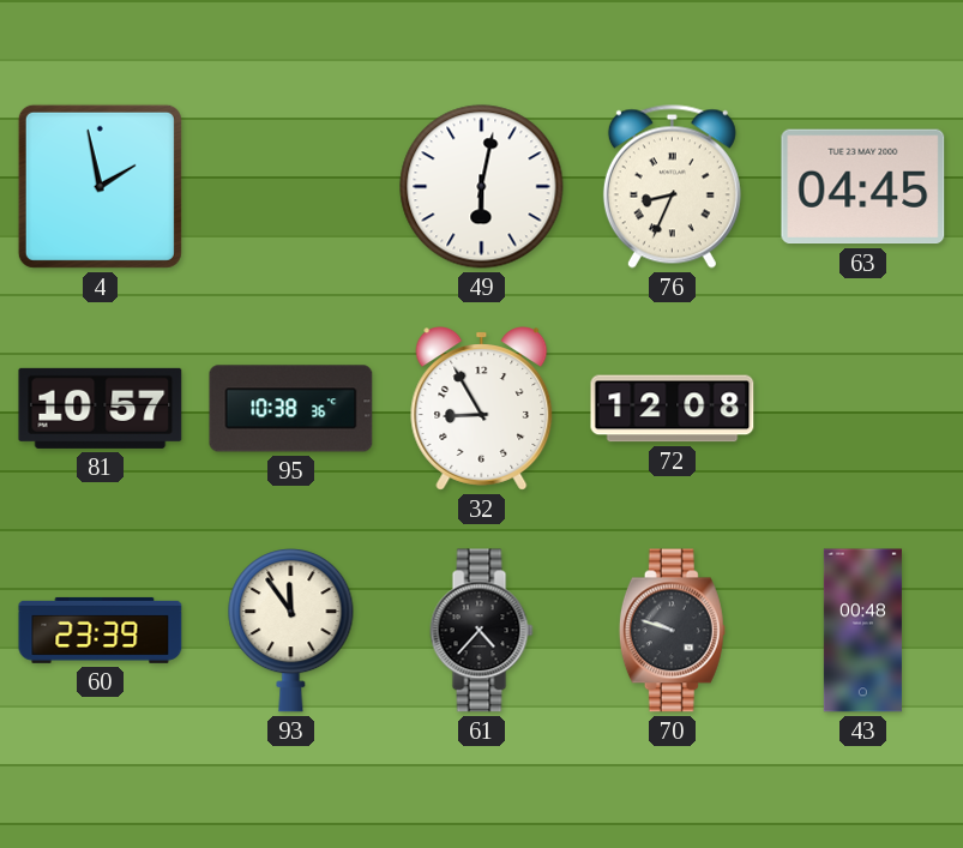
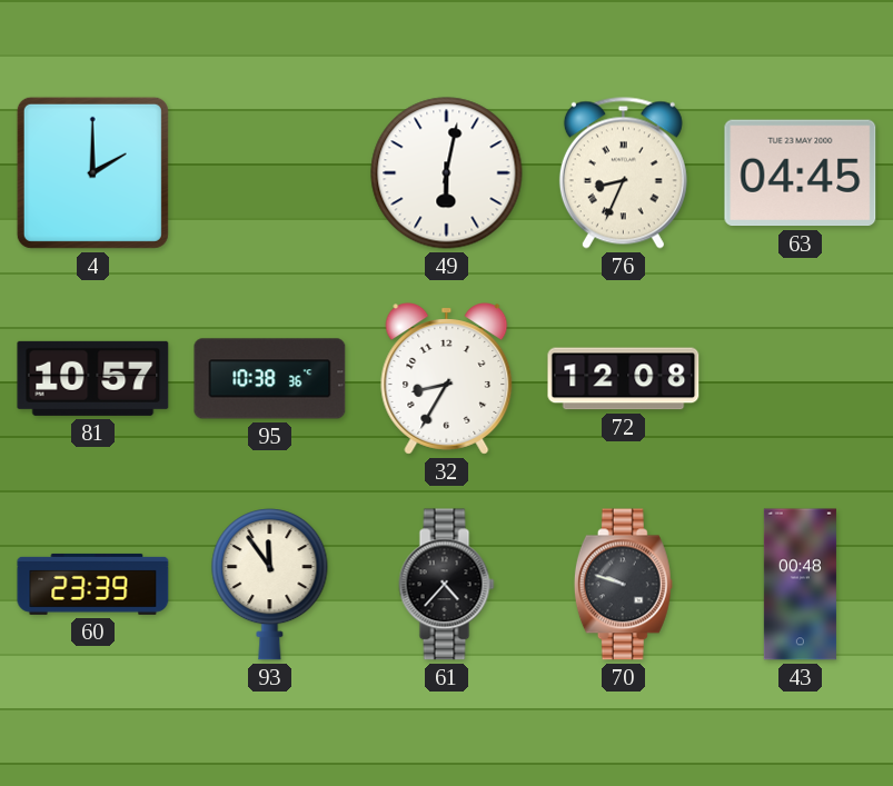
4: 1:58 -> 2:00 (92, 172)
32: 8:55 -> 8:35 (447, 379)
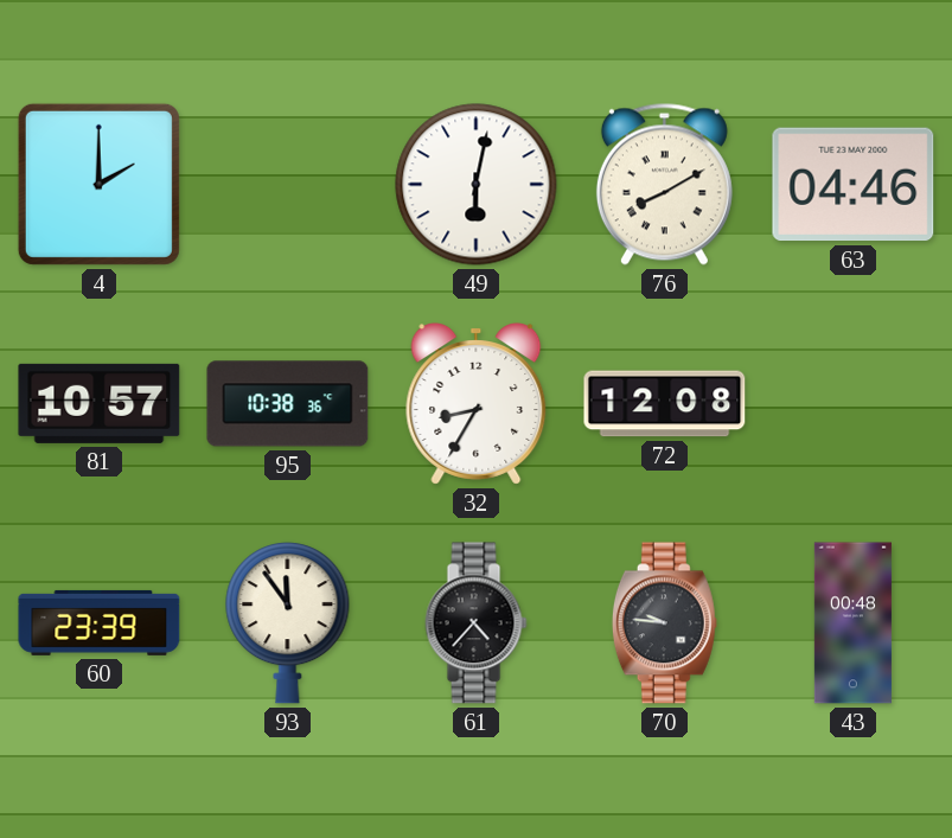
76: 8:34 -> 8:10 (664, 184)
63: 04:45 -> 04:46 (854, 185)
70: 9:48 -> 9:46 (664, 623)
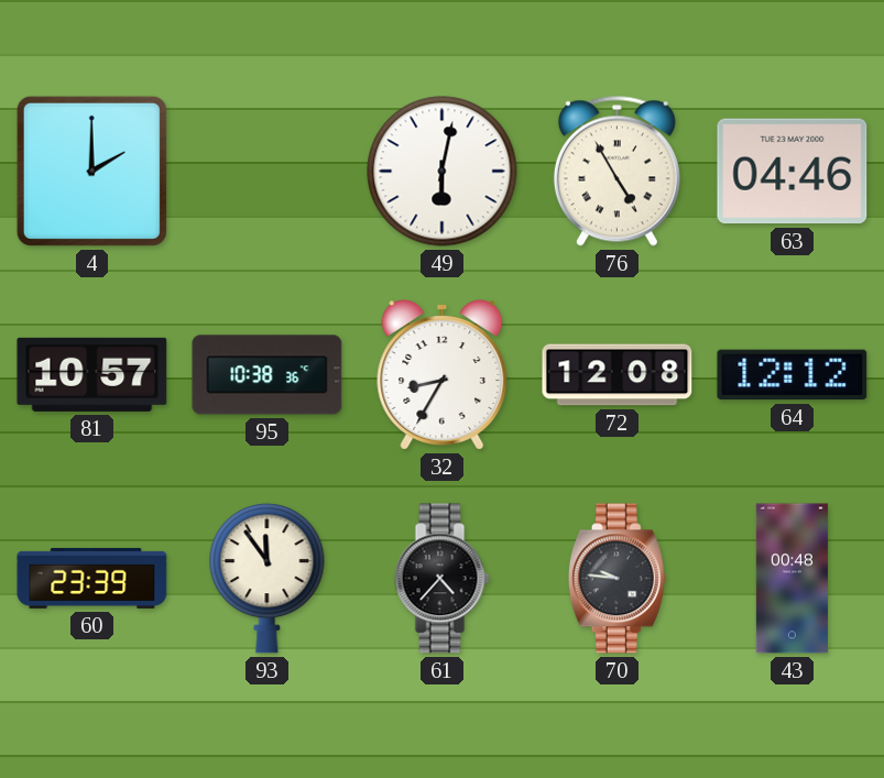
76: 8:10 -> 4:55 (616, 171)
64: none -> 12:12 (793, 375)
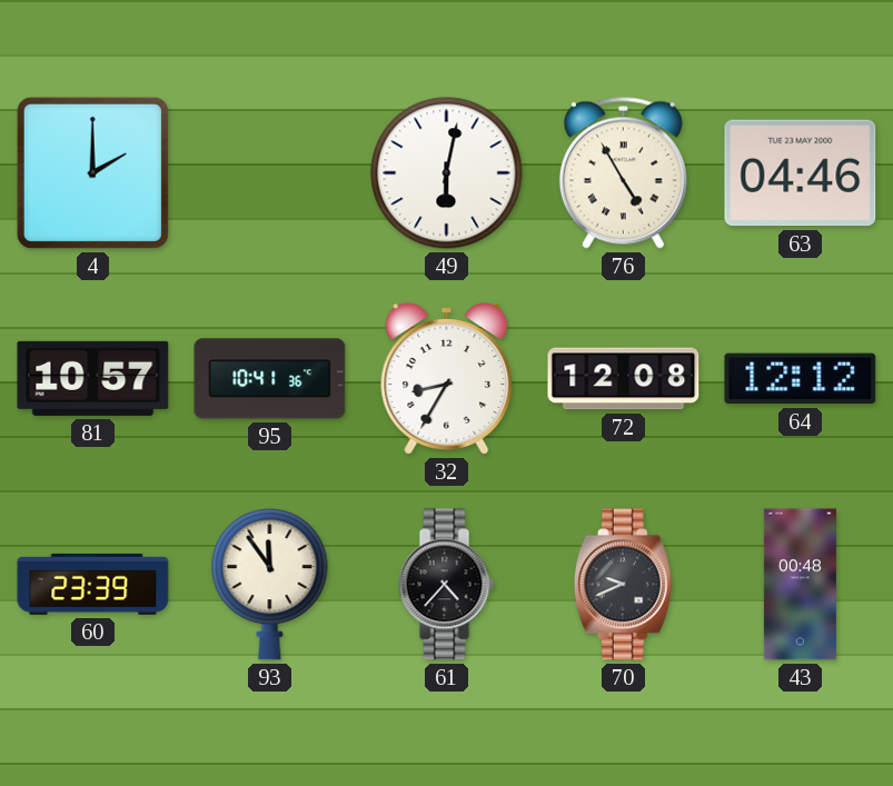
95: 10:38 -> 10:41 (270, 379)
70: 9:46 -> 9:41 (623, 585)
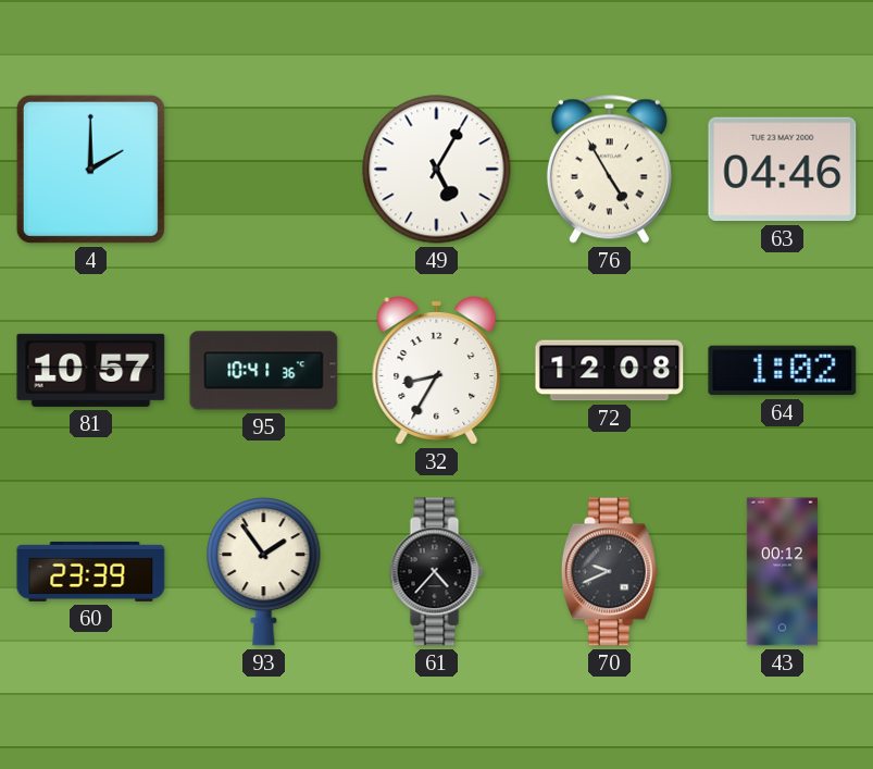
49: 6:02 -> 5:05 (437, 170)
64: 12:12 -> 1:02 (783, 371)
93: 11:54 -> 1:54 (264, 572)
43: 00:48 -> 00:12 (782, 572)
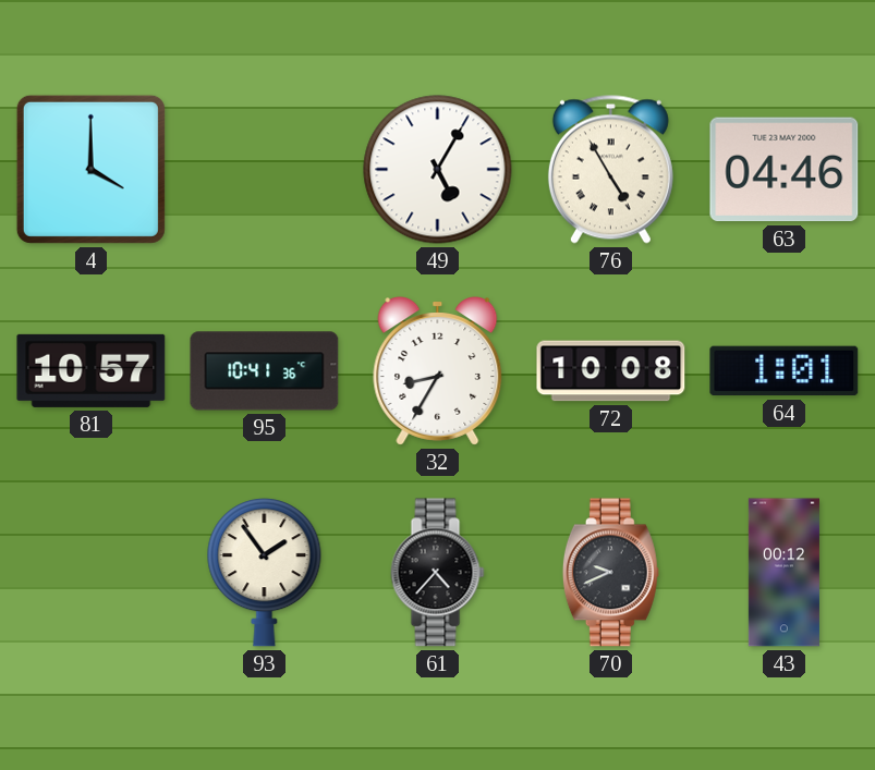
4: 2:00 -> 4:00 (90, 169)
72: 12:08 -> 10:08 (611, 371)
64: 1:02 -> 1:01 (785, 371)
60: 23:39 -> none (91, 571)
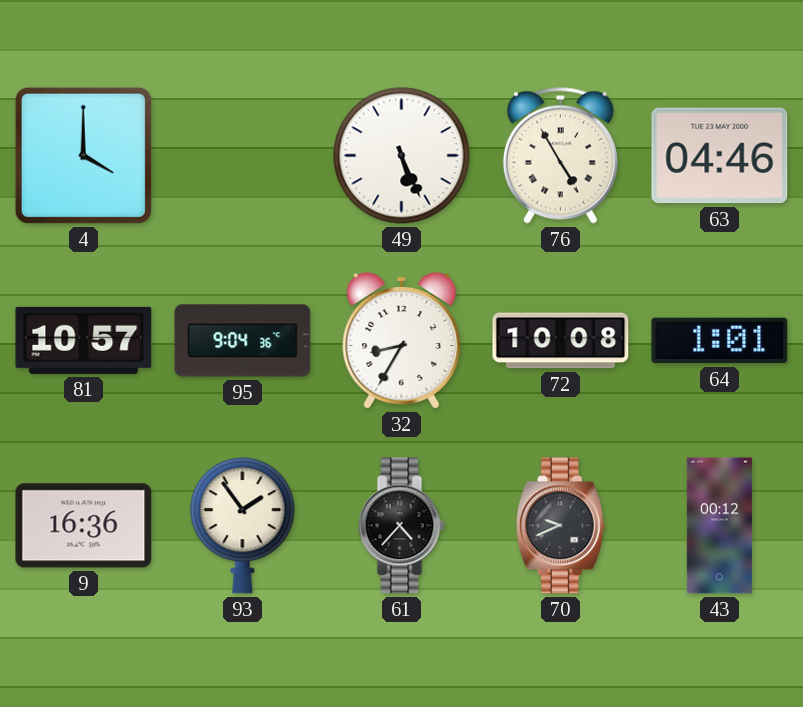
49: 5:05 -> 5:26 (402, 156)
95: 10:41 -> 9:04 (243, 341)
9: none -> 16:36 (84, 526)
